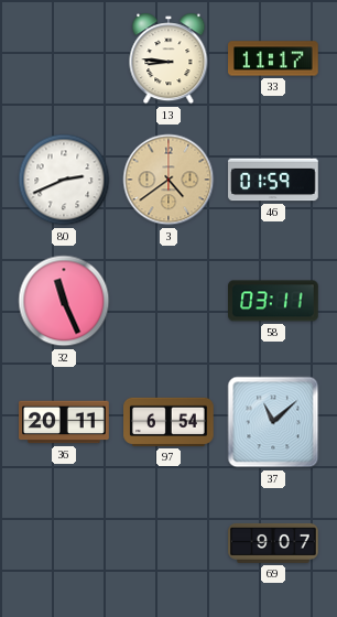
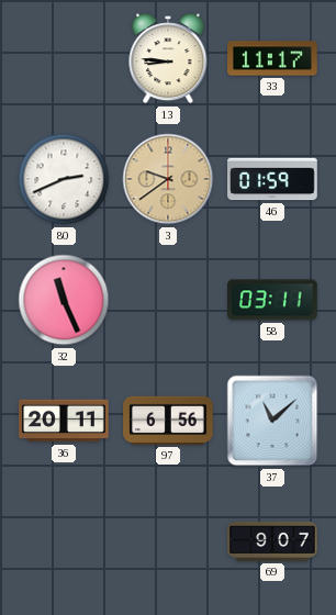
3: 4:39 -> 9:39 (168, 179)
97: 6:54 -> 6:56 (168, 421)
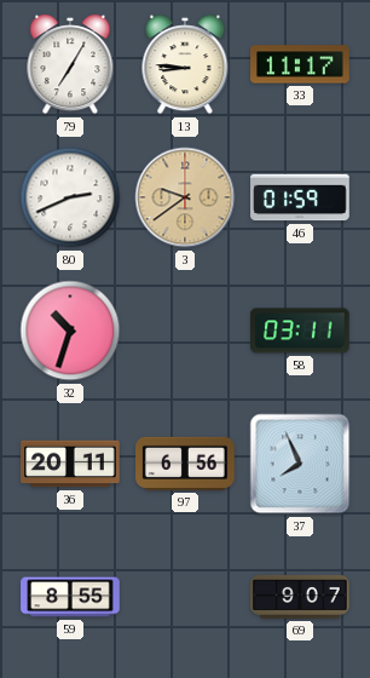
79: none -> 7:05 (70, 64)
32: 11:26 -> 10:33 (70, 331)
37: 11:08 -> 7:56 (300, 464)
59: none -> 8:55 (70, 597)
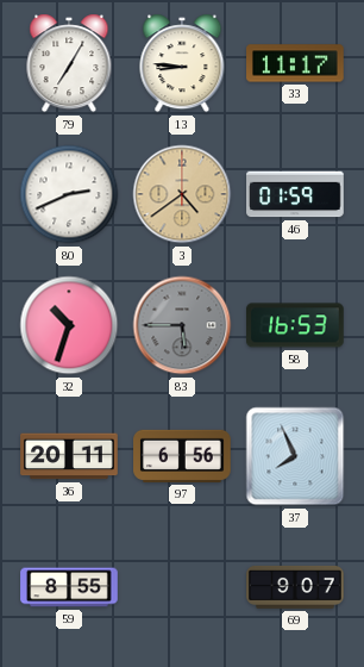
3: 9:39 -> 4:39 (182, 194)
83: none -> 5:45 (182, 325)
58: 03:11 -> 16:53 (296, 325)
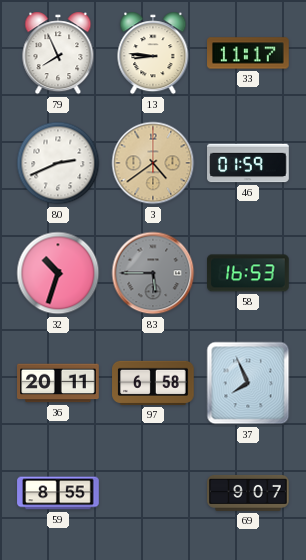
79: 7:05 -> 7:56 (58, 53)
97: 6:56 -> 6:58 (153, 383)
